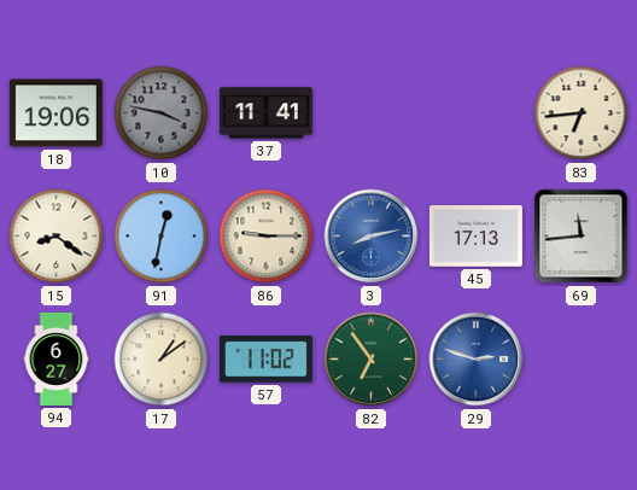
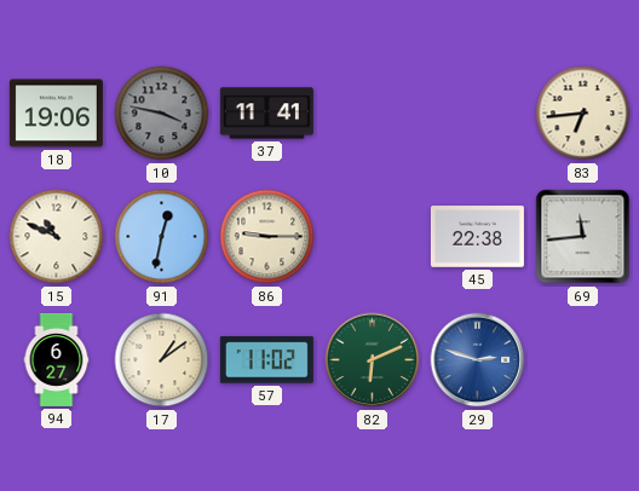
15: 8:21 -> 10:49 (57, 237)
3: 8:13 -> none (372, 237)
45: 17:13 -> 22:38 (477, 237)
82: 6:54 -> 6:11 (373, 360)
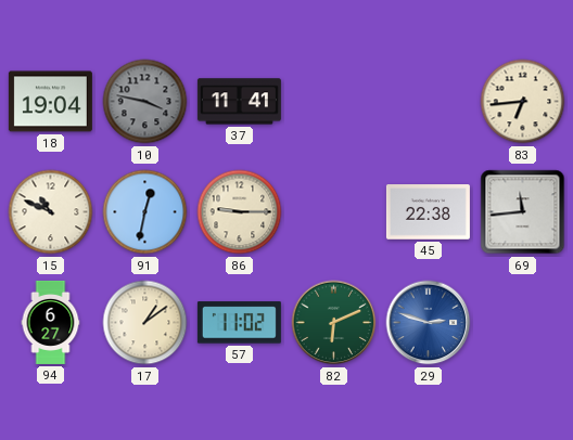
18: 19:06 -> 19:04 (50, 102)
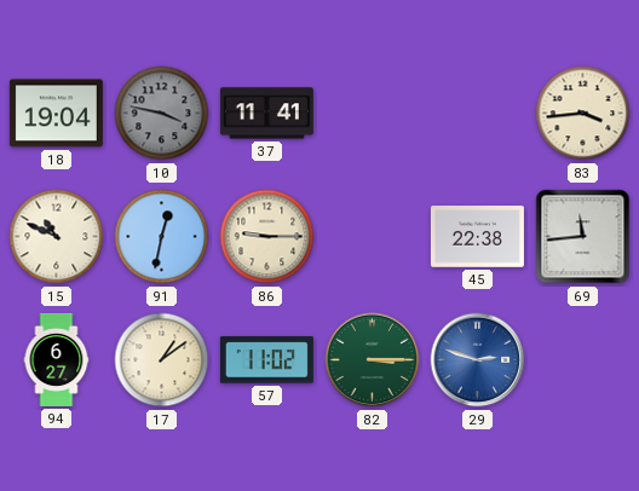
83: 6:44 -> 3:44 (583, 114)
82: 6:11 -> 3:15 (373, 360)
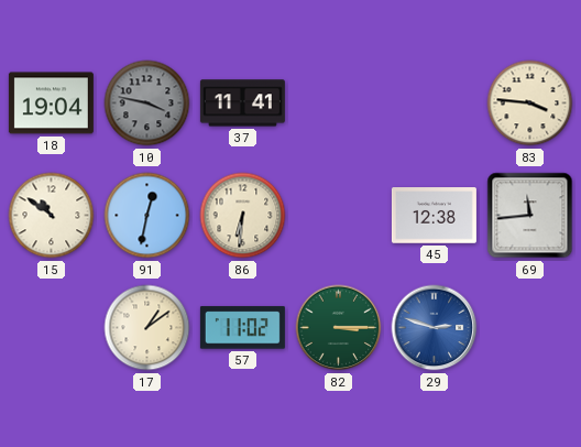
83: 3:44 -> 3:46 (530, 103)
15: 10:49 -> 10:51 (52, 216)
86: 9:15 -> 6:31 (243, 216)
45: 22:38 -> 12:38 (434, 216)
94: 6:27 -> none (57, 359)
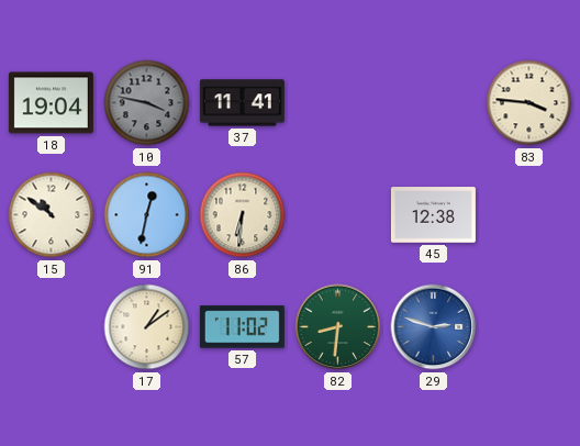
69: 11:44 -> none (530, 216)
82: 3:15 -> 8:31 (338, 327)
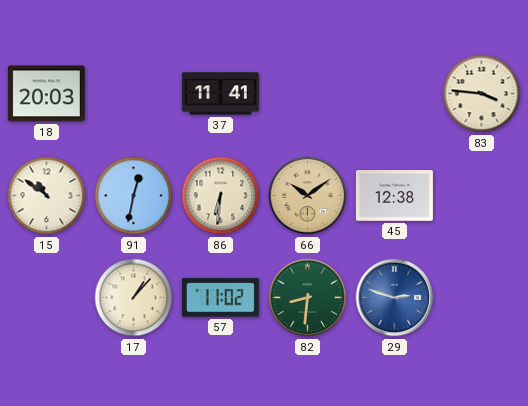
18: 19:04 -> 20:03 (46, 94)
10: 3:47 -> none (147, 103)
66: none -> 10:09 (308, 196)
17: 1:09 -> 1:07 (134, 298)
